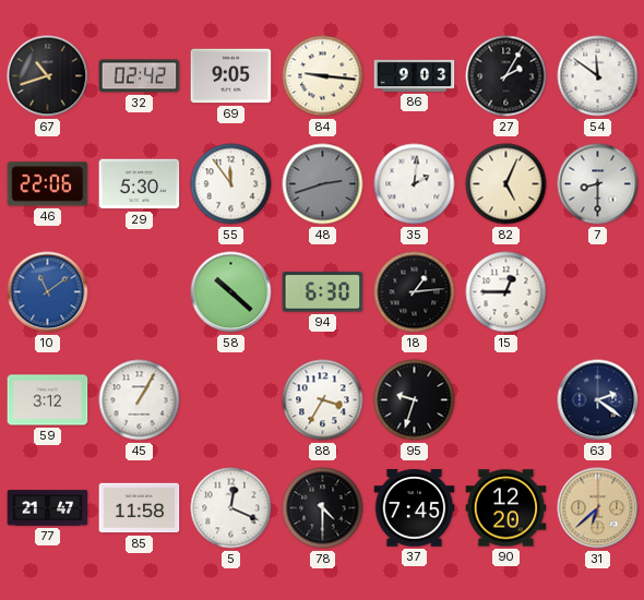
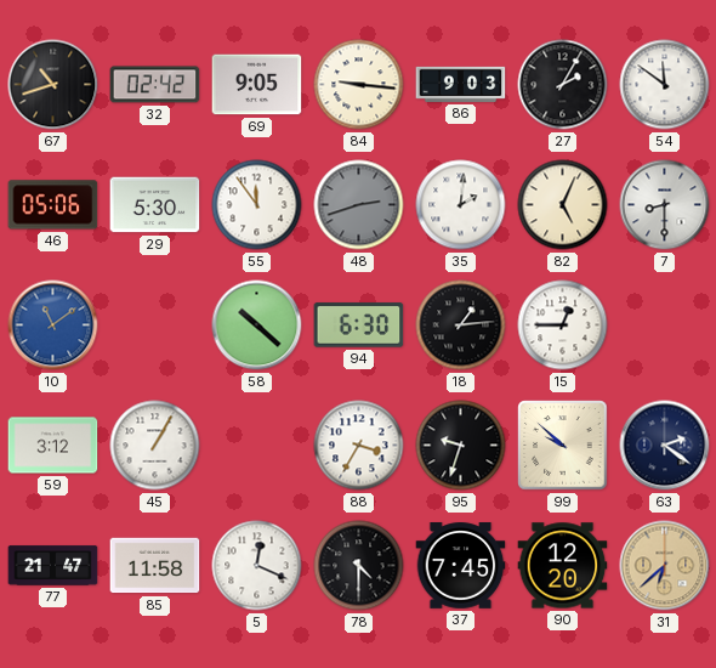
46: 22:06 -> 05:06 (53, 205)
99: none -> 9:52 (563, 446)
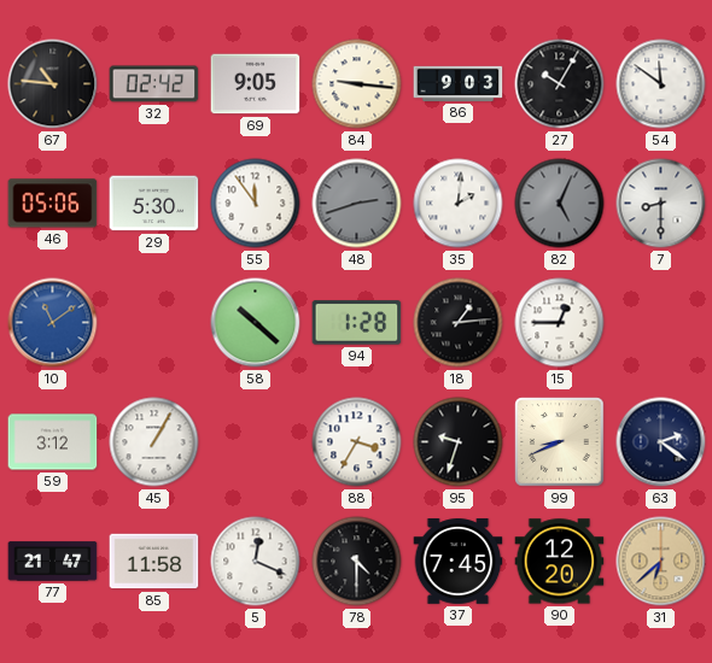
67: 10:42 -> 10:46 (53, 84)
27: 2:05 -> 10:05 (560, 84)
82 dial: cream -> grey (560, 204)
94: 6:30 -> 1:28 (357, 323)
99: 9:52 -> 8:41 (560, 442)
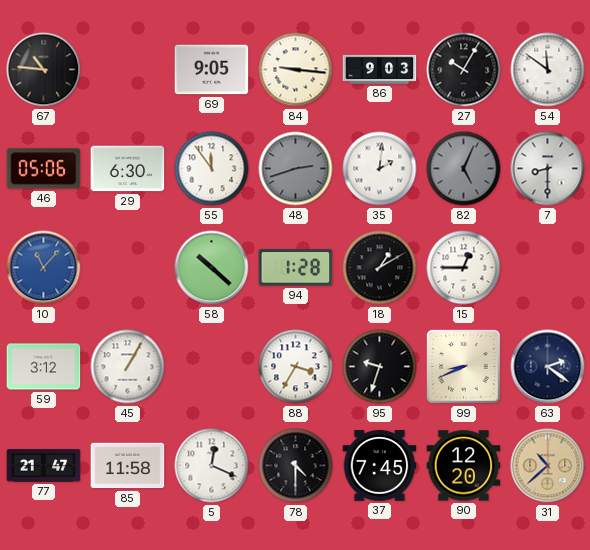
32: 02:42 -> none (154, 84)
29: 5:30 -> 6:30 (128, 169)
10: 11:09 -> 11:07 (44, 268)
18: 1:14 -> 1:10 (380, 268)
31: 6:38 -> 10:38 (548, 466)
